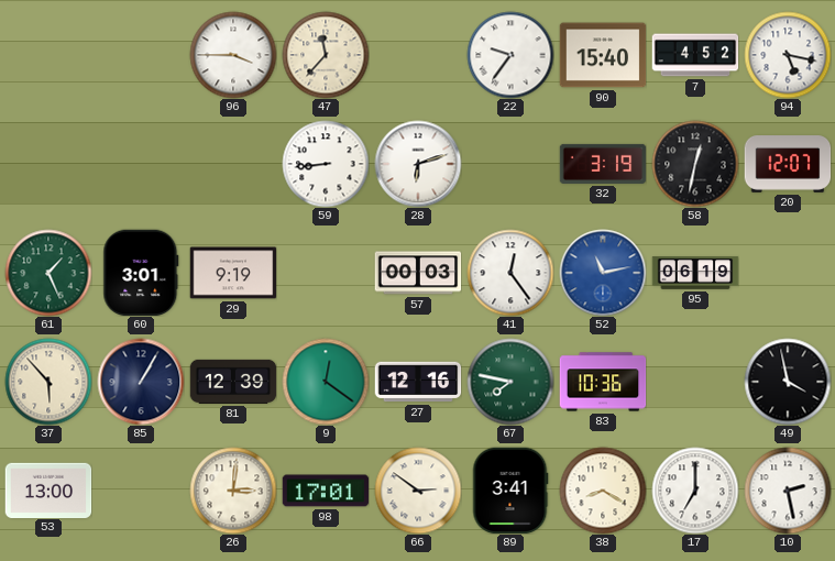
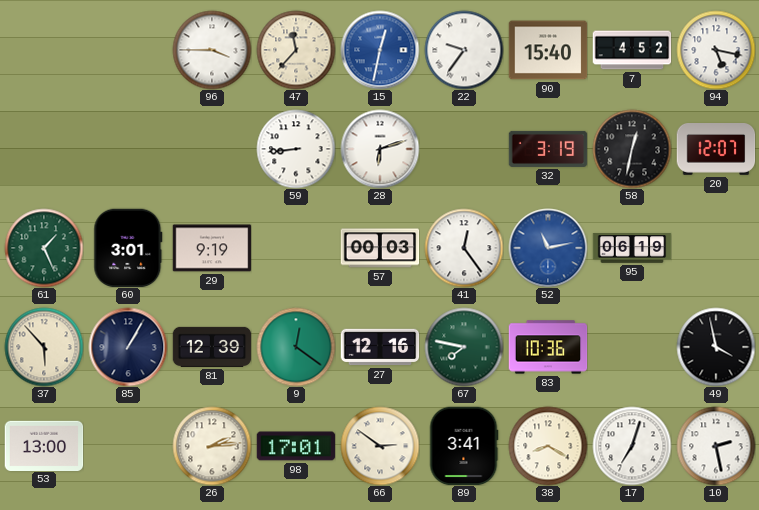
15: none -> 12:32 (380, 50)
26: 3:01 -> 2:14 (212, 446)
17: 7:00 -> 7:03 (632, 446)
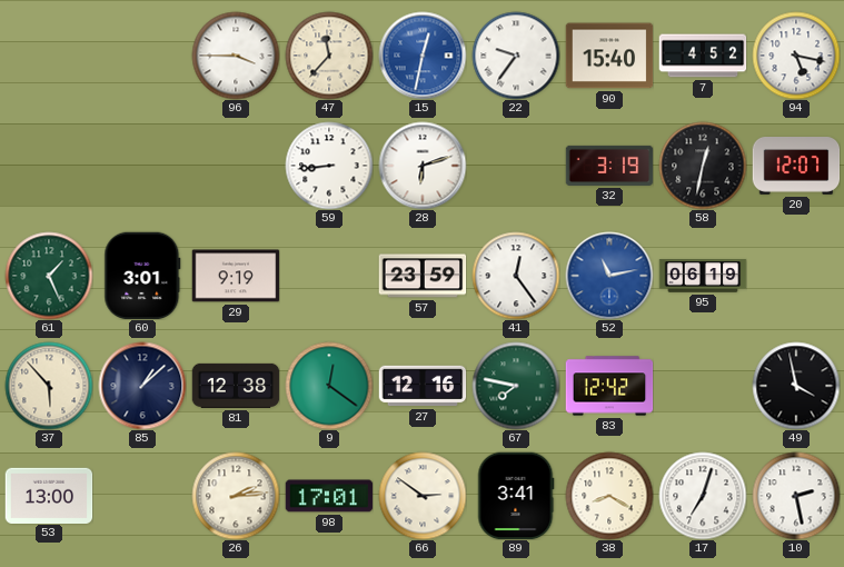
57: 00:03 -> 23:59 (423, 276)
85: 1:05 -> 1:08 (142, 386)
81: 12:39 -> 12:38 (236, 386)
83: 10:36 -> 12:42 (609, 386)
